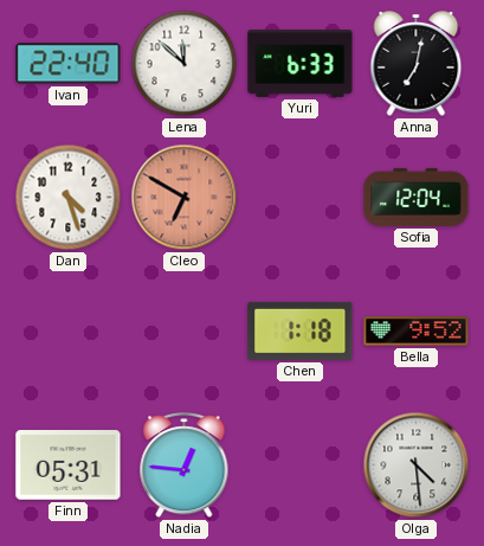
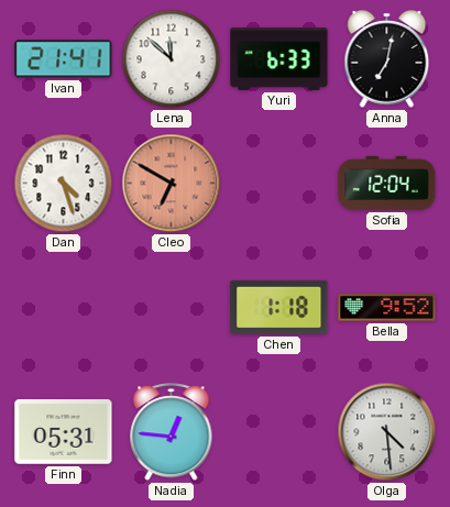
Ivan: 22:40 -> 21:41 (64, 59)
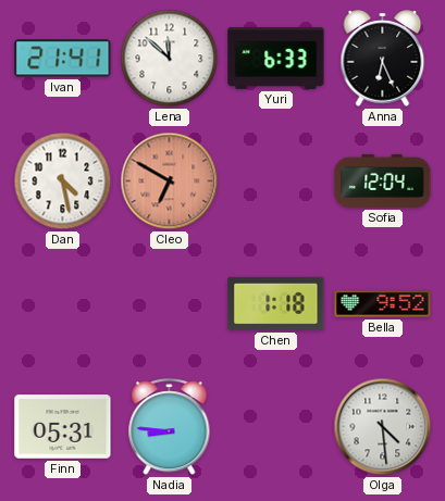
Anna: 7:02 -> 6:26 (383, 59)
Dan: 4:27 -> 4:28 (63, 181)
Nadia: 12:46 -> 8:46 (170, 427)
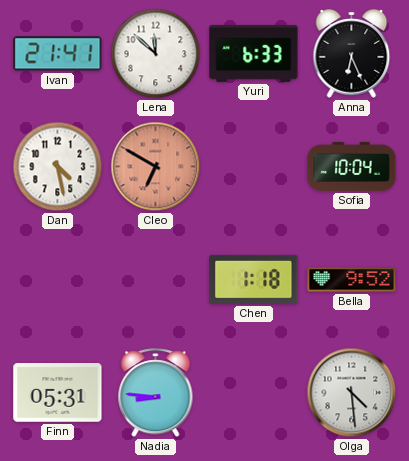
Sofia: 12:04 -> 10:04 (352, 166)
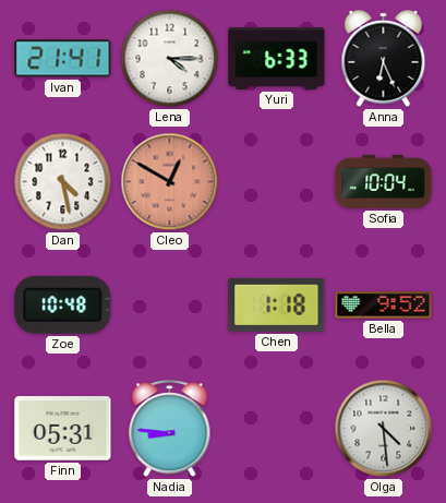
Lena: 11:52 -> 4:15 (170, 59)
Cleo: 6:50 -> 12:50 (170, 182)
Zoe: none -> 10:48 (63, 304)
